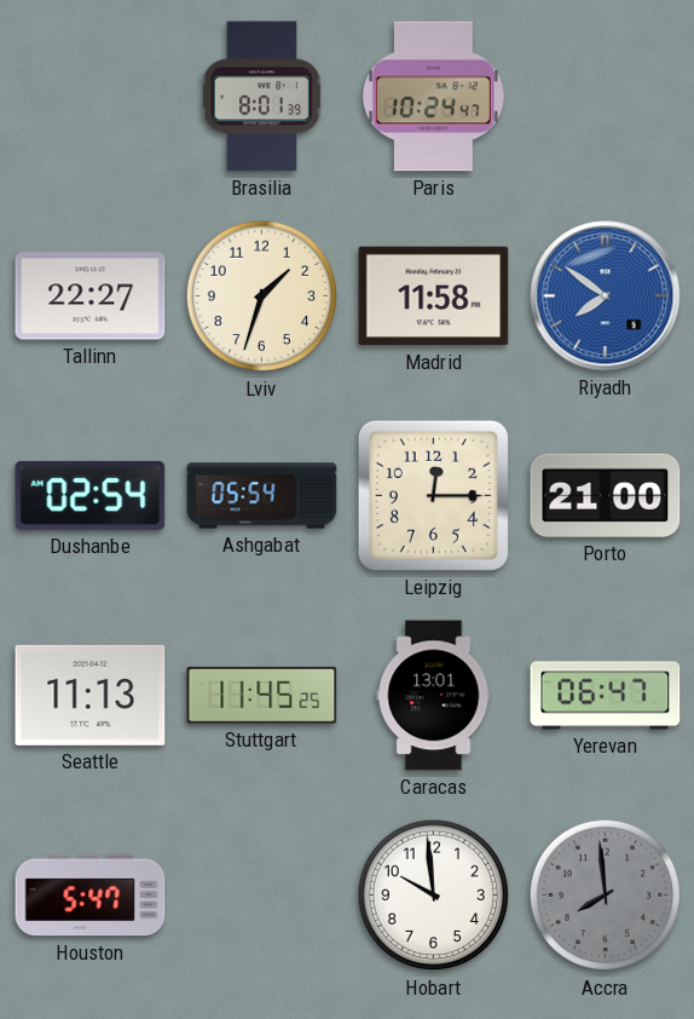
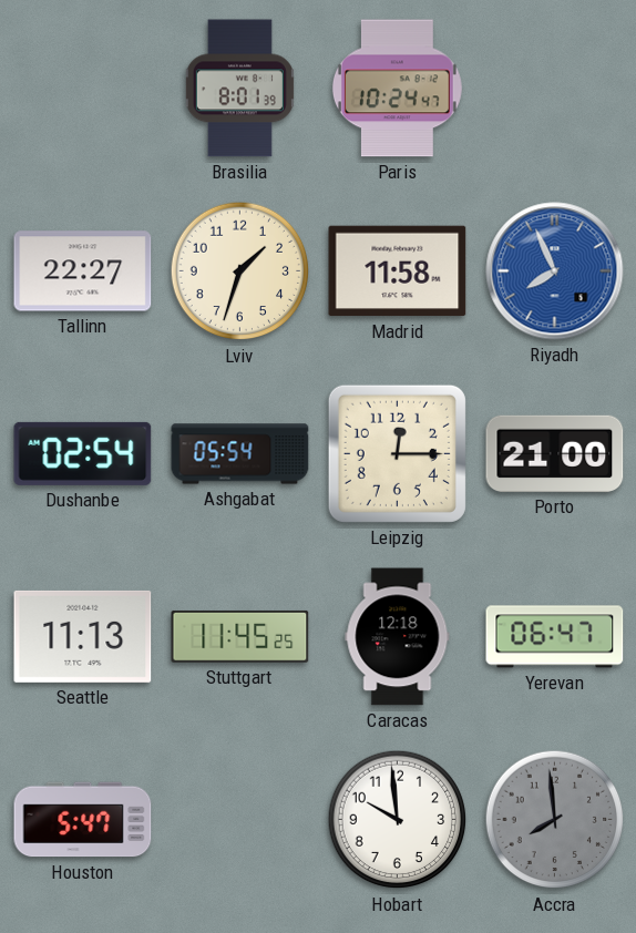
Riyadh: 7:51 -> 7:56 (555, 271)
Caracas: 13:01 -> 12:18 (398, 637)
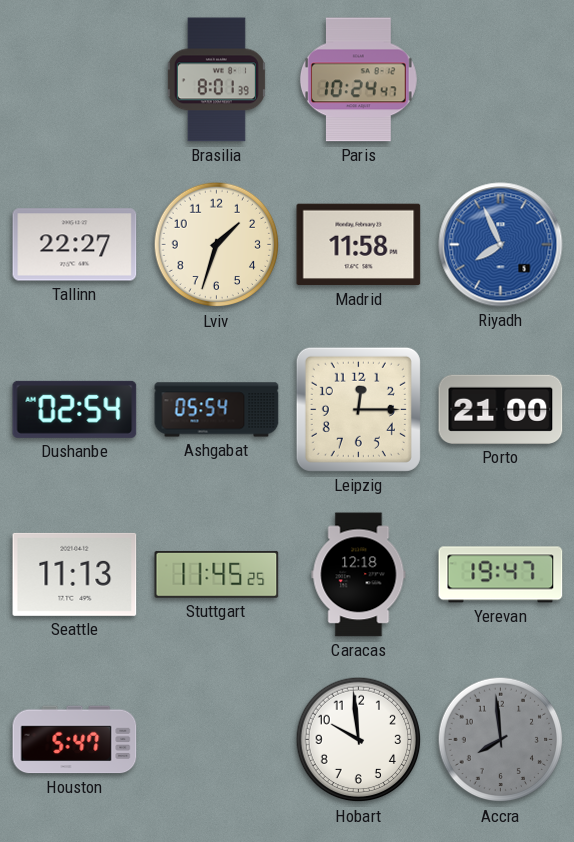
Yerevan: 06:47 -> 19:47 (501, 575)
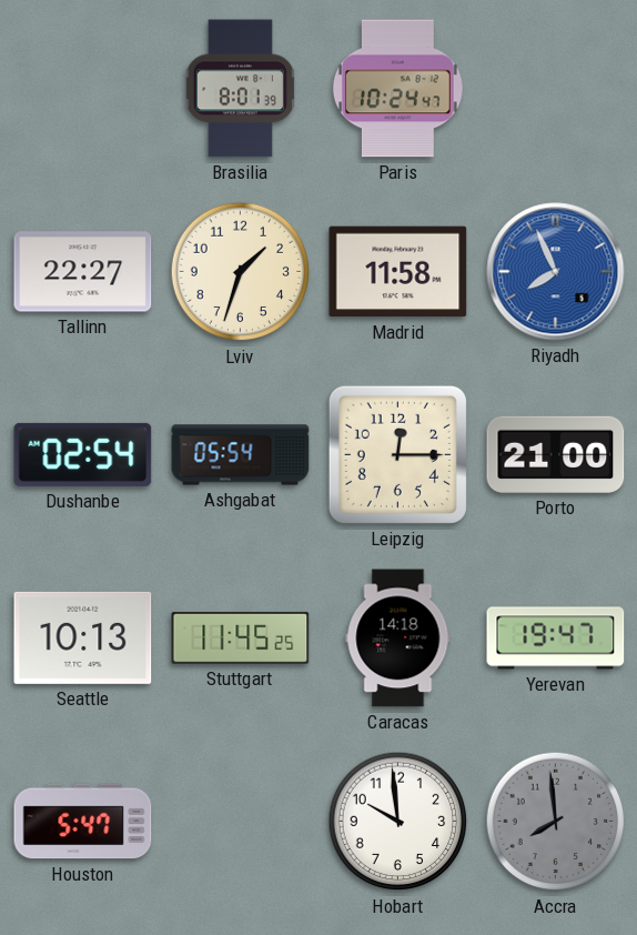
Seattle: 11:13 -> 10:13 (83, 637)
Caracas: 12:18 -> 14:18 (398, 639)
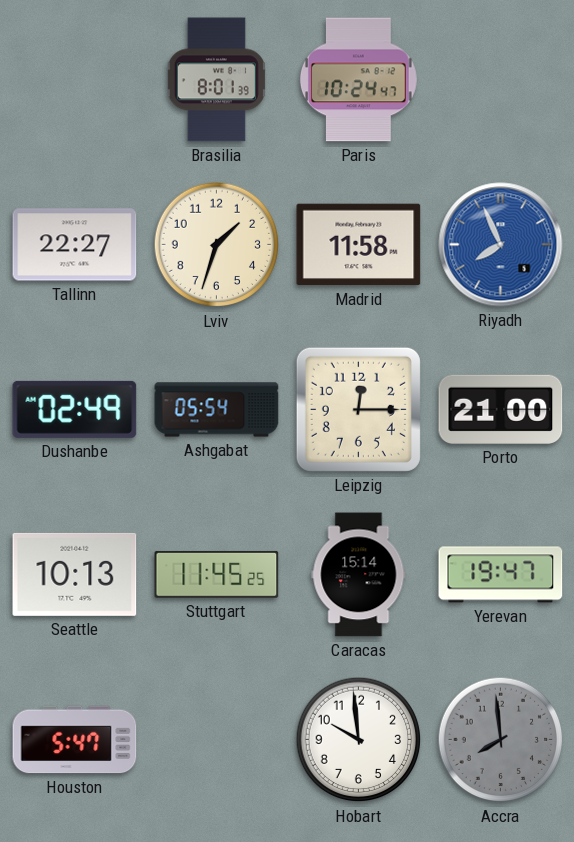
Dushanbe: 02:54 -> 02:49 (75, 409)
Caracas: 14:18 -> 15:14 (359, 575)
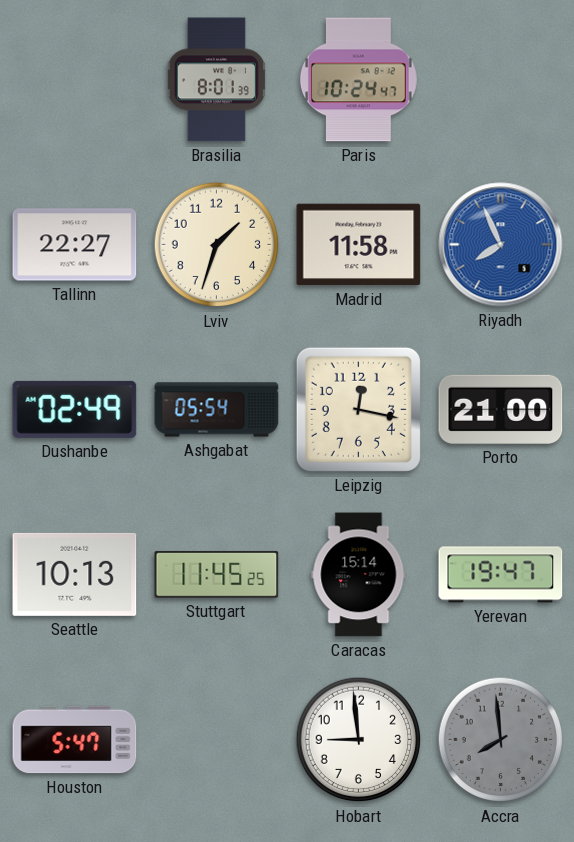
Leipzig: 12:15 -> 12:17 (358, 409)
Hobart: 9:59 -> 8:59 (359, 740)
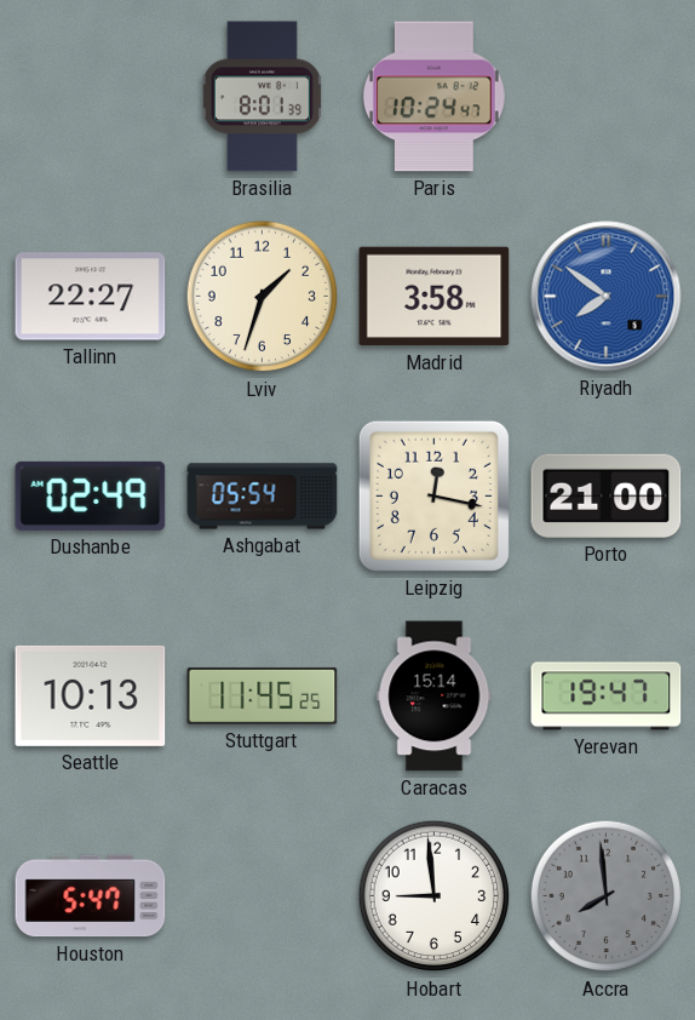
Madrid: 11:58 -> 3:58 (435, 297)
Riyadh: 7:56 -> 7:51 (607, 297)
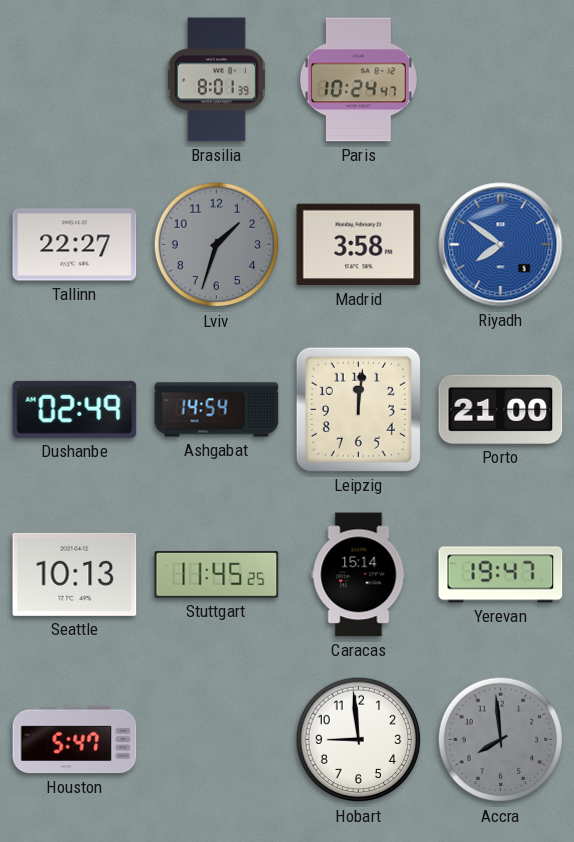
Lviv dial: cream -> grey (217, 245)
Ashgabat: 05:54 -> 14:54 (217, 410)
Leipzig: 12:17 -> 12:01 (358, 409)
